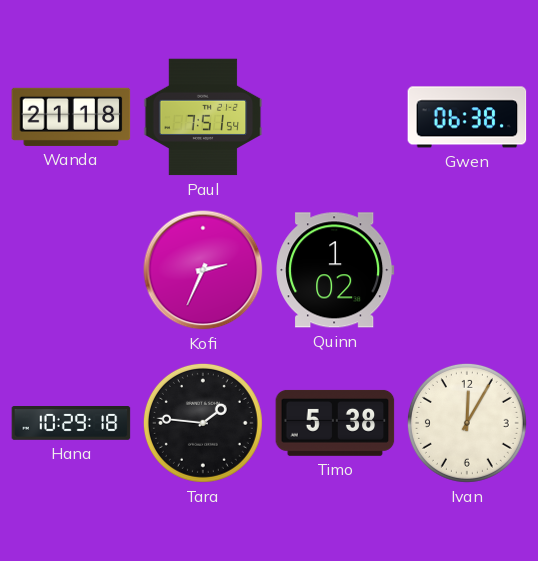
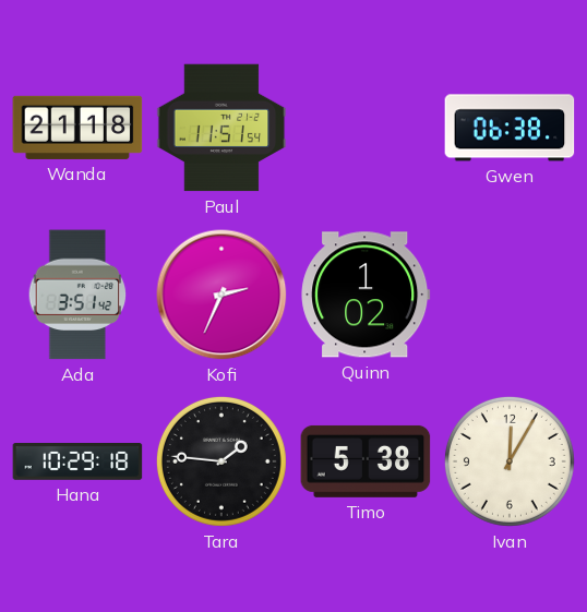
Paul: 7:51 -> 11:51 (221, 128)
Ada: none -> 3:51 (77, 295)
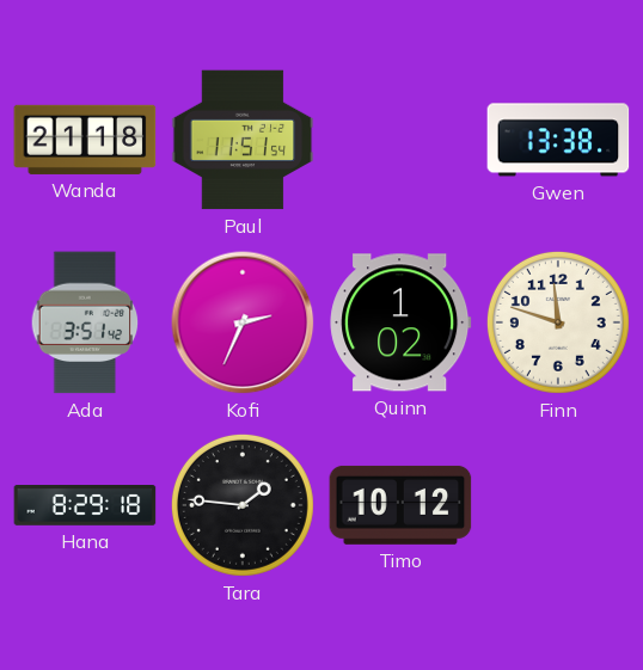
Gwen: 06:38 -> 13:38 (558, 140)
Finn: none -> 11:48 (558, 322)
Hana: 10:29 -> 8:29 (85, 506)
Timo: 5:38 -> 10:12 (400, 505)
Ivan: 12:05 -> none (510, 461)
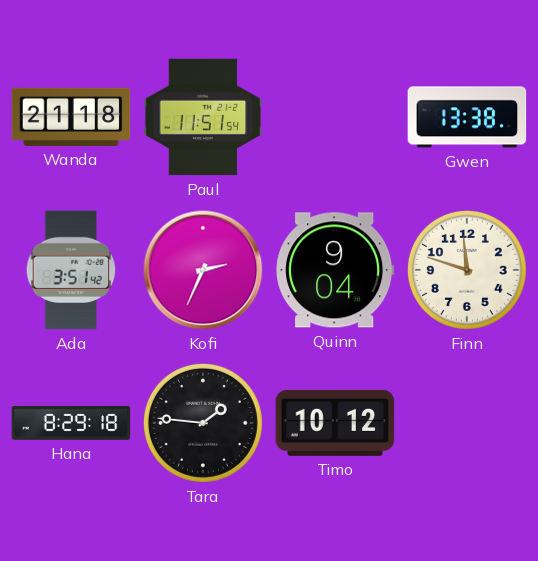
Quinn: 1:02 -> 9:04 (335, 270)
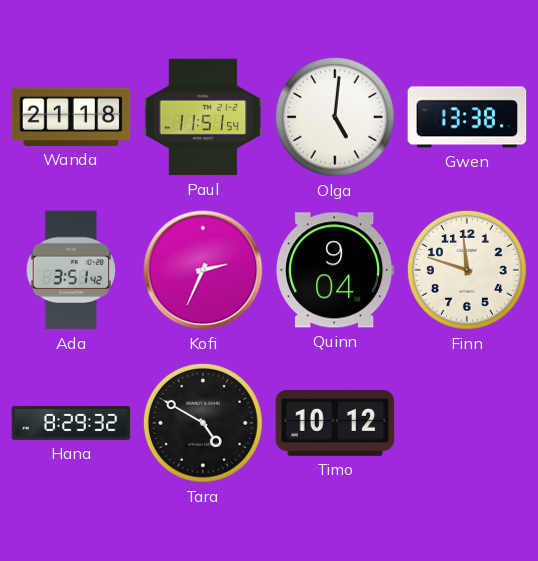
Olga: none -> 5:01 (335, 117)
Hana: 8:29:18 -> 8:29:32 (71, 424)
Tara: 1:46 -> 4:50 (203, 423)
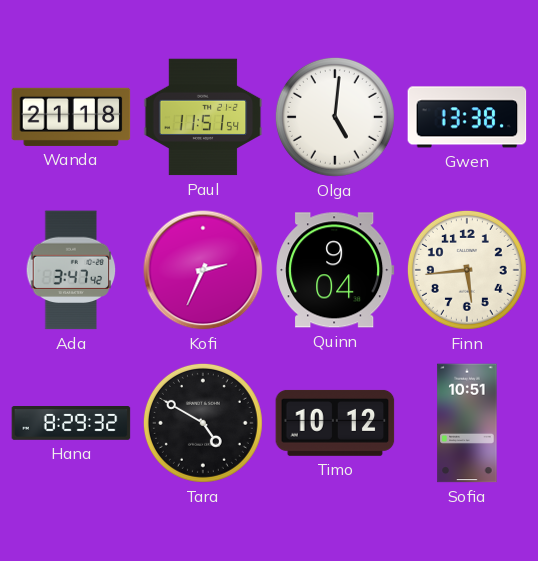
Ada: 3:51 -> 3:47 (71, 270)
Finn: 11:48 -> 5:44 (467, 270)
Sofia: none -> 10:51 (467, 423)
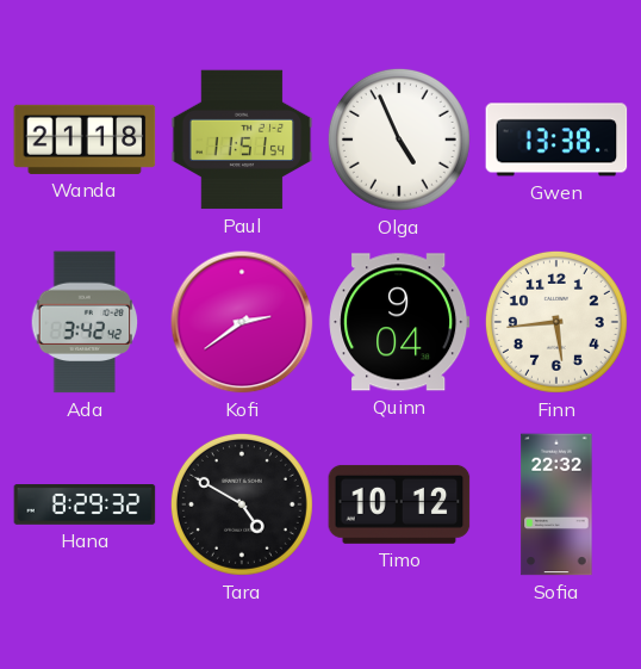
Olga: 5:01 -> 4:56 (399, 140)
Ada: 3:47 -> 3:42 (85, 322)
Kofi: 2:34 -> 2:39 (242, 322)
Sofia: 10:51 -> 22:32 (556, 504)
